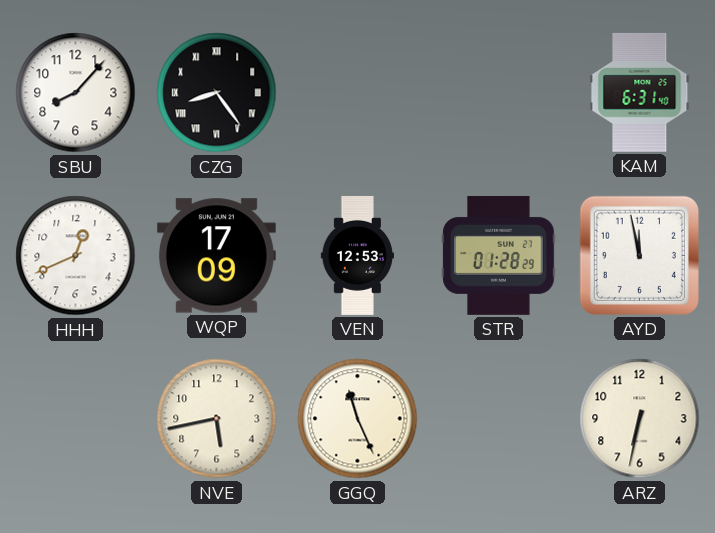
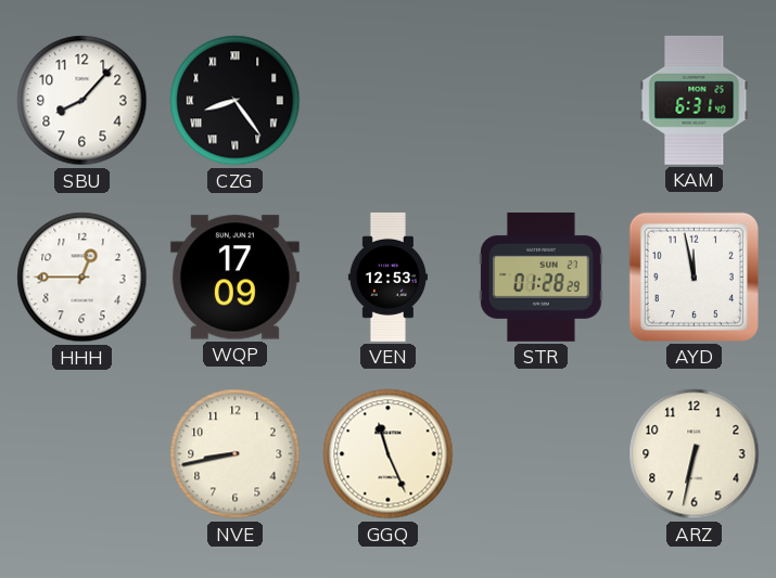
HHH: 12:41 -> 12:45 (82, 278)
NVE: 5:43 -> 8:43 (236, 454)
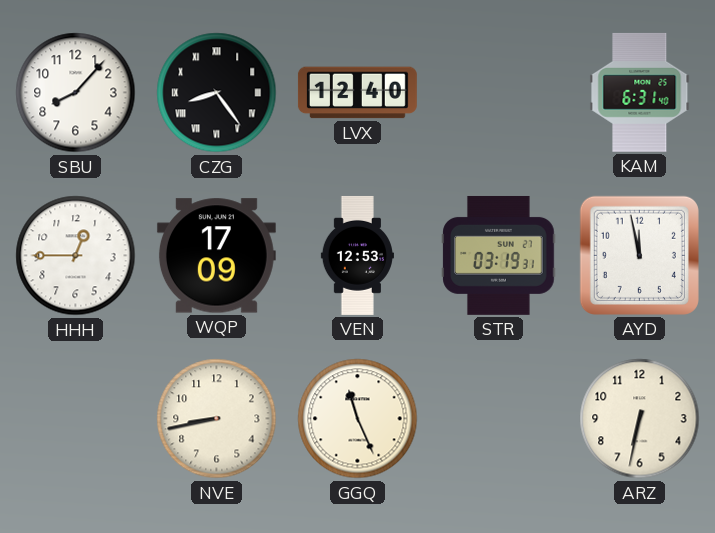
LVX: none -> 12:40 (357, 93)
STR: 01:28 -> 03:19 (499, 255)
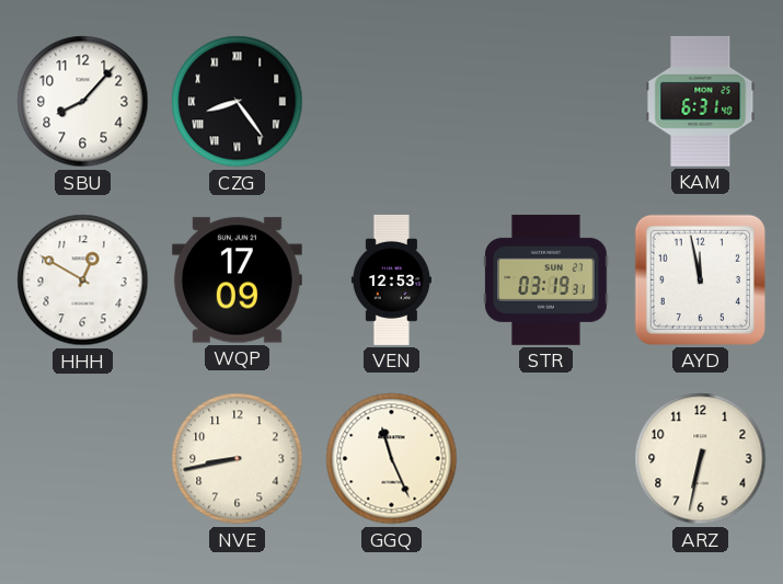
LVX: 12:40 -> none (357, 93)
HHH: 12:45 -> 12:50 (83, 280)
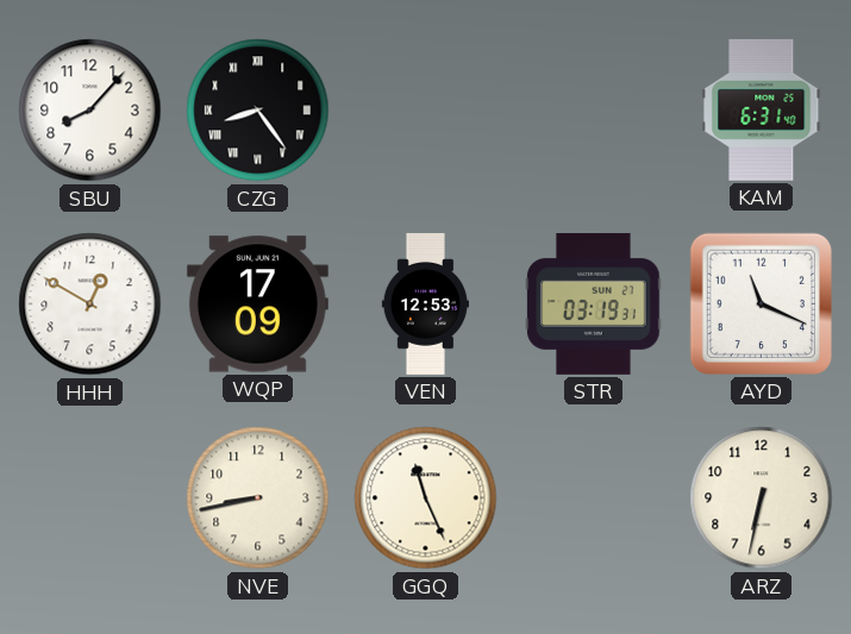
AYD: 11:58 -> 11:19 (761, 303)
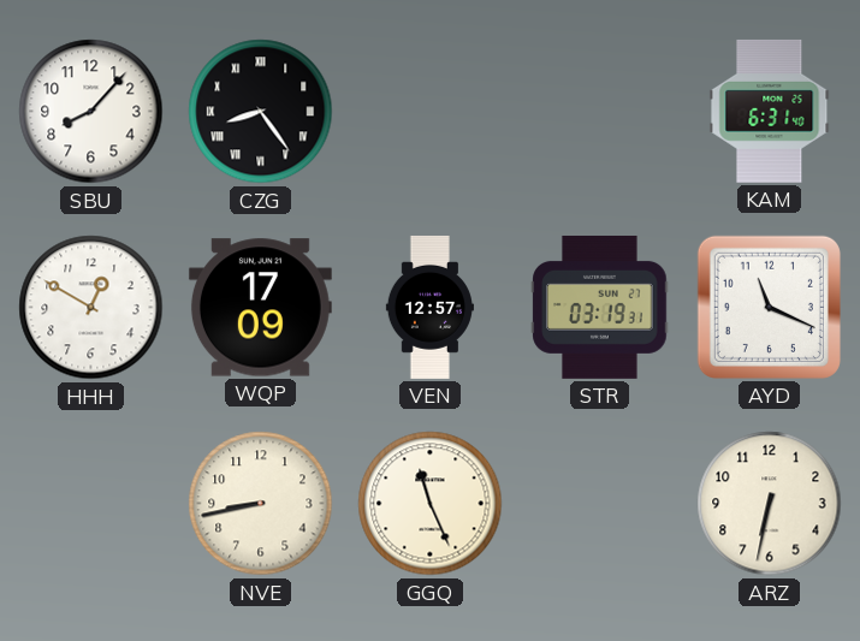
VEN: 12:53 -> 12:57 (429, 307)
